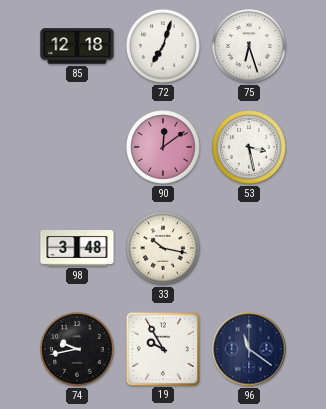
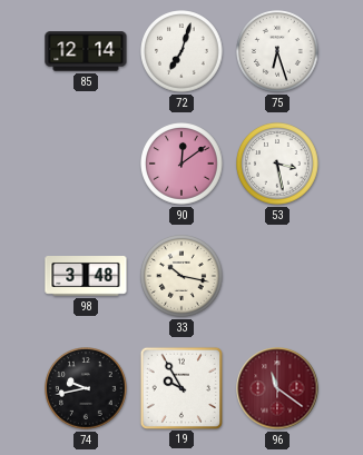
85: 12:18 -> 12:14 (86, 51)
96 dial: navy -> burgundy (277, 388)
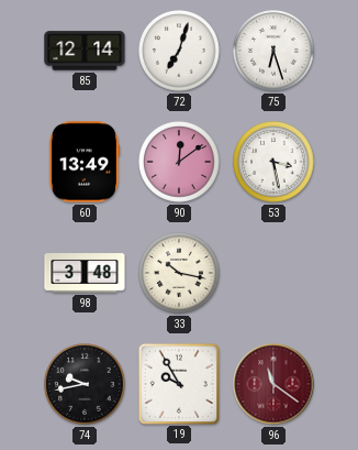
60: none -> 13:49 (85, 162)
